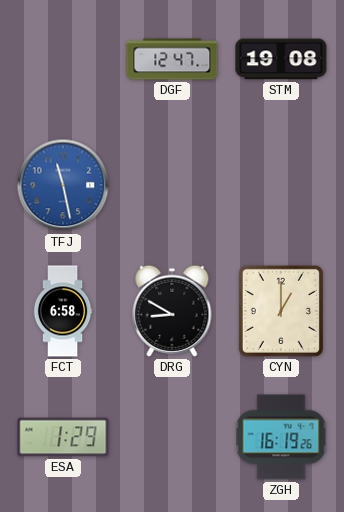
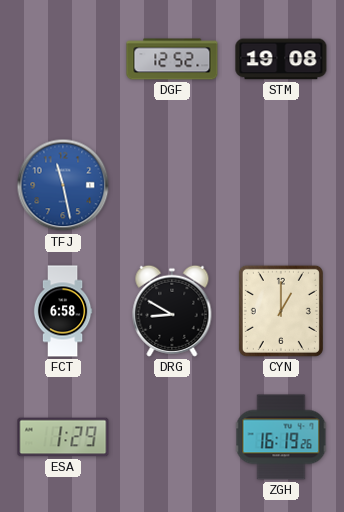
DGF: 12:47 -> 12:52 (172, 59)
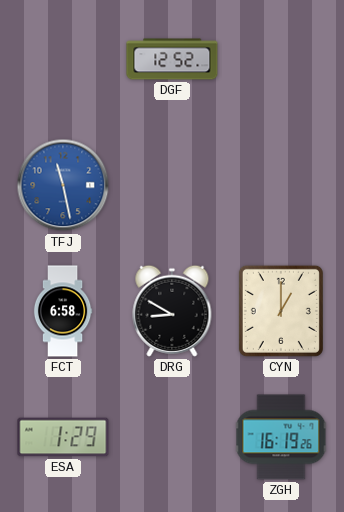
STM: 19:08 -> none (281, 59)
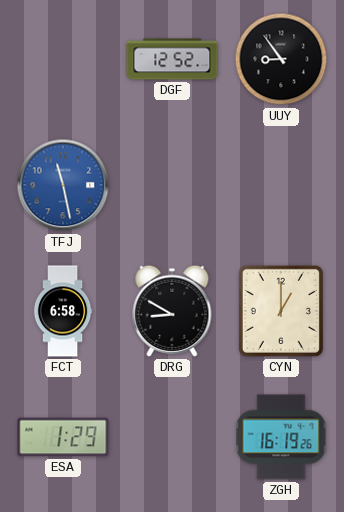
UUY: none -> 8:54 (281, 59)
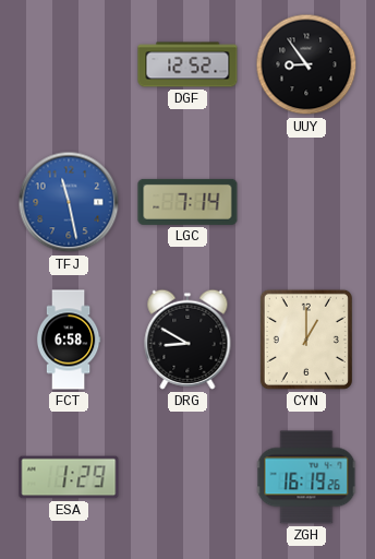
LGC: none -> 7:14 (187, 202)
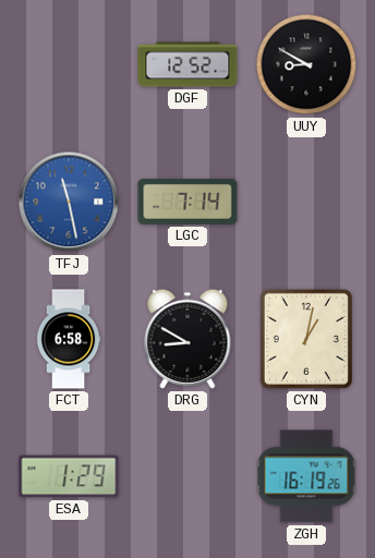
UUY: 8:54 -> 8:50 (306, 64)
CYN: 1:00 -> 1:02 (306, 339)
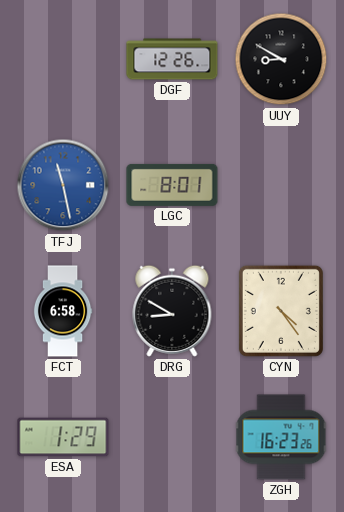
DGF: 12:52 -> 12:26 (172, 59)
LGC: 7:14 -> 8:01 (172, 185)
CYN: 1:02 -> 4:24 (281, 311)
ZGH: 16:19 -> 16:23 (281, 437)
